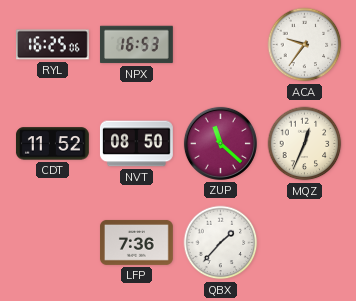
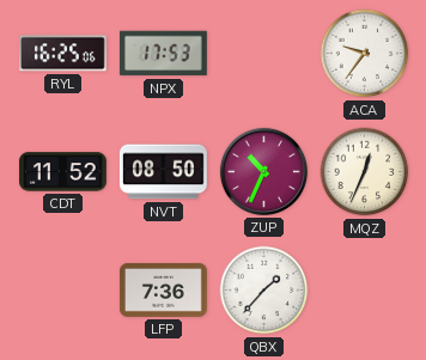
NPX: 16:53 -> 17:53 (163, 54)
ZUP: 11:22 -> 10:34 (263, 171)
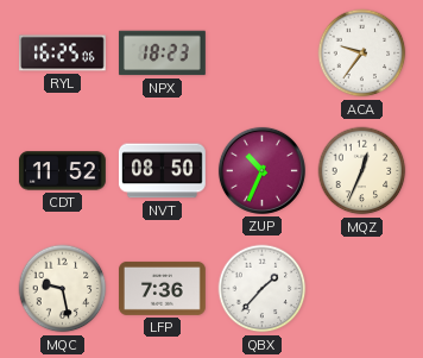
NPX: 17:53 -> 18:23 (162, 54)
MQC: none -> 9:28 (63, 289)
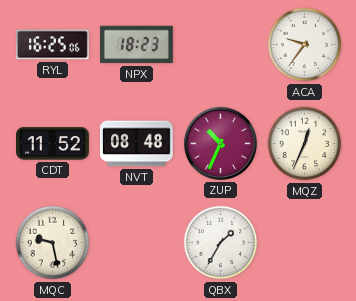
NVT: 08:50 -> 08:48 (136, 144)
LFP: 7:36 -> none (163, 288)
QBX: 1:37 -> 1:35 (221, 243)
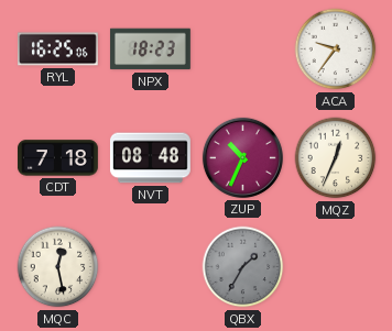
CDT: 11:52 -> 7:18 (57, 158)
MQC: 9:28 -> 12:28 (58, 267)
QBX dial: white -> grey (243, 267)
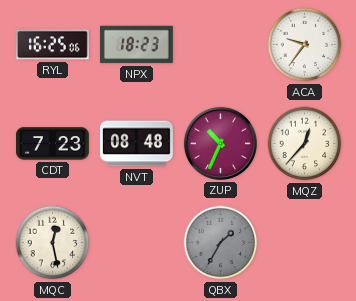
CDT: 7:18 -> 7:23 (52, 144)
MQZ: 12:34 -> 12:37 (305, 144)
